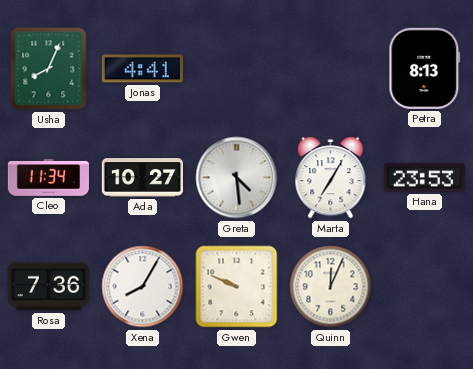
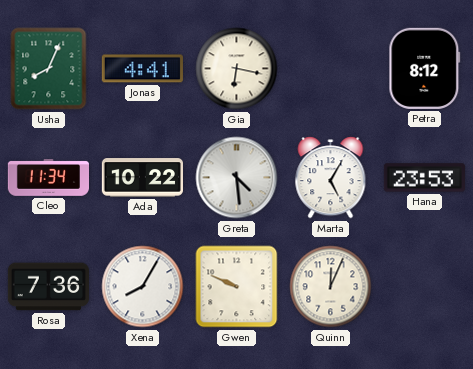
Gia: none -> 6:17 (237, 69)
Petra: 8:13 -> 8:12 (425, 68)
Ada: 10:27 -> 10:22 (142, 178)
Marta: 7:05 -> 5:05 (331, 178)
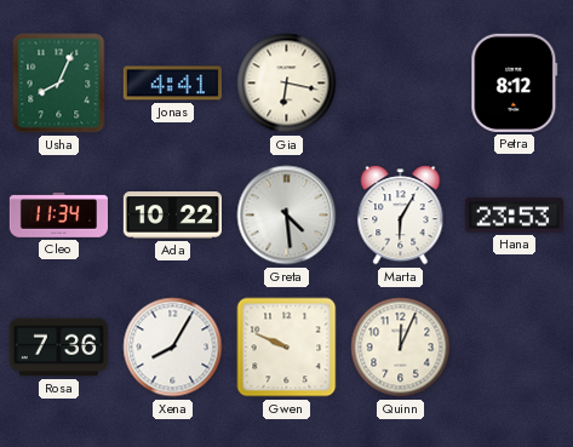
Marta: 5:05 -> 6:05 (401, 216)
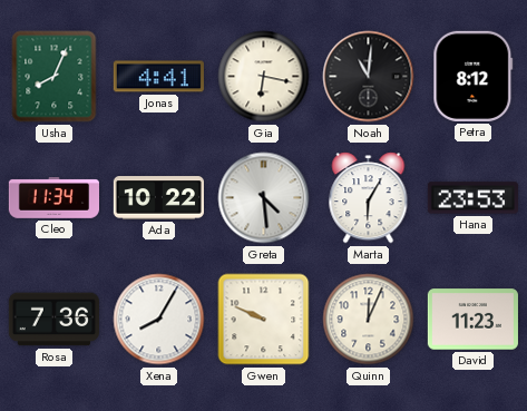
Noah: none -> 11:01 (369, 77)
David: none -> 11:23 (472, 320)
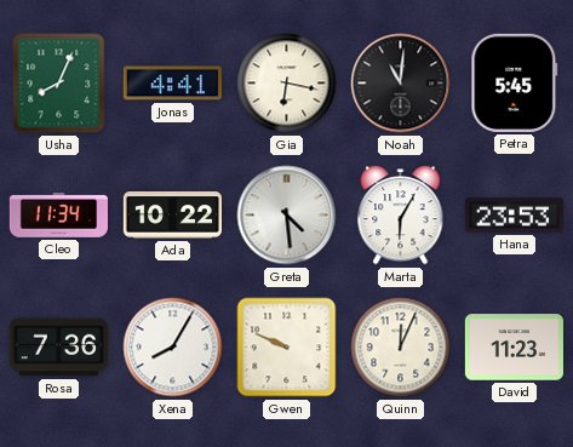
Petra: 8:12 -> 5:45 (515, 82)
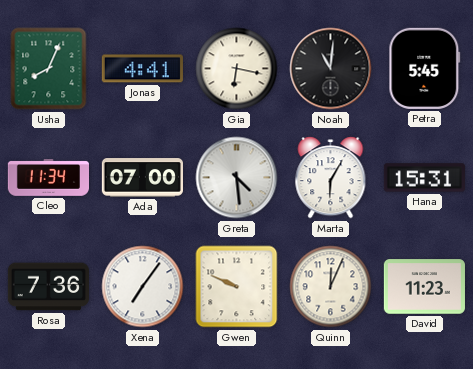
Ada: 10:22 -> 07:00 (142, 178)
Hana: 23:53 -> 15:31 (424, 178)
Xena: 8:05 -> 7:06 (143, 287)
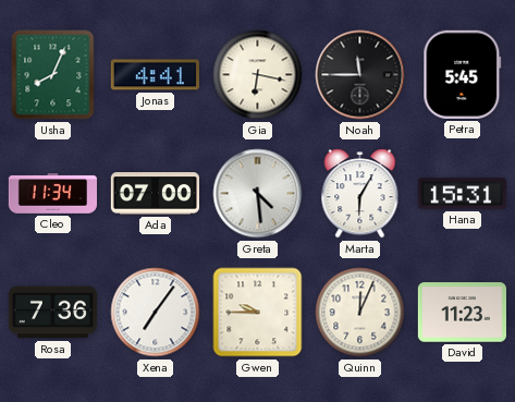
Noah: 11:01 -> 11:45 (360, 75)
Gwen: 9:49 -> 9:45 (258, 313)
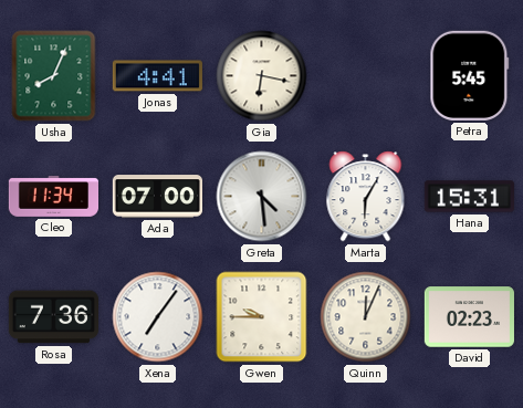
Noah: 11:45 -> none (360, 75)
David: 11:23 -> 02:23 (469, 317)
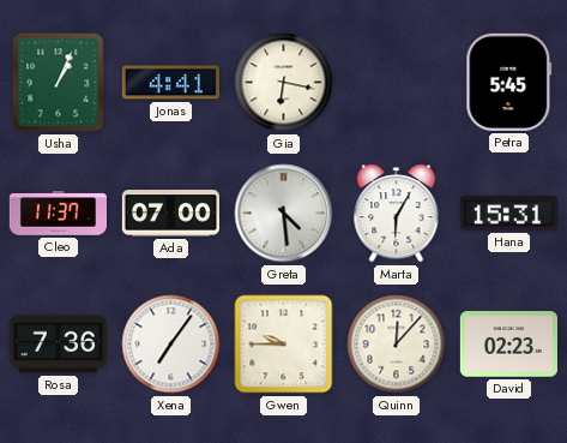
Usha: 8:04 -> 1:04 (59, 83)
Cleo: 11:34 -> 11:37 (58, 214)
Quinn: 12:04 -> 12:07 (397, 345)
